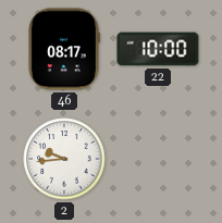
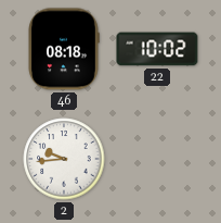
46: 08:17 -> 08:18 (64, 49)
22: 10:00 -> 10:02 (157, 49)
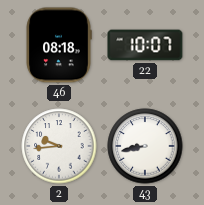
22: 10:02 -> 10:07 (145, 45)
43: none -> 8:43 (145, 146)
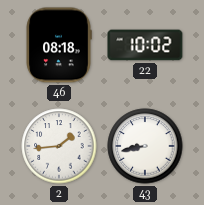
22: 10:07 -> 10:02 (145, 45)
2: 9:44 -> 1:44 (59, 146)
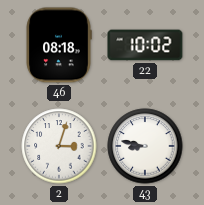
2: 1:44 -> 3:03 (59, 146)
43: 8:43 -> 8:47 (145, 146)
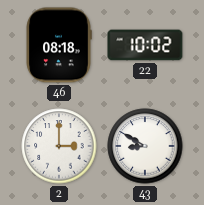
2: 3:03 -> 3:00 (59, 146)
43: 8:47 -> 8:50 (145, 146)
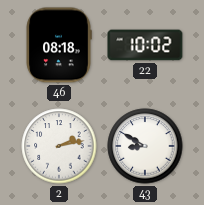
2: 3:00 -> 2:13 (59, 146)
